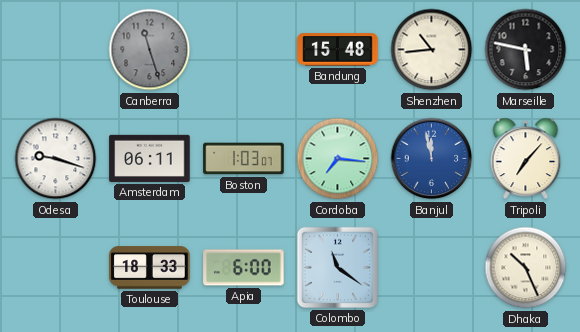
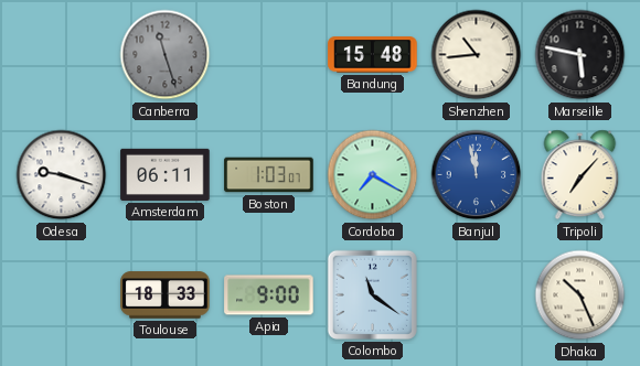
Cordoba: 7:16 -> 7:20 (373, 175)
Apia: 6:00 -> 9:00 (269, 295)
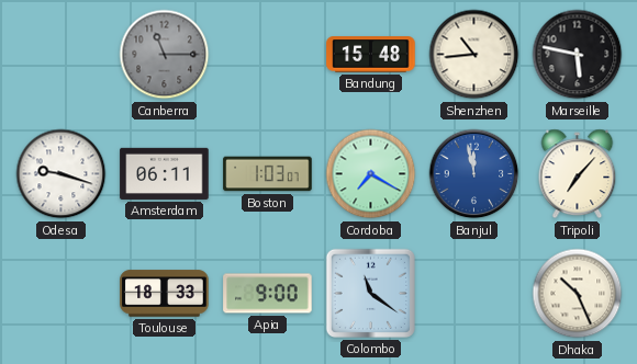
Canberra: 11:27 -> 11:15 (165, 55)
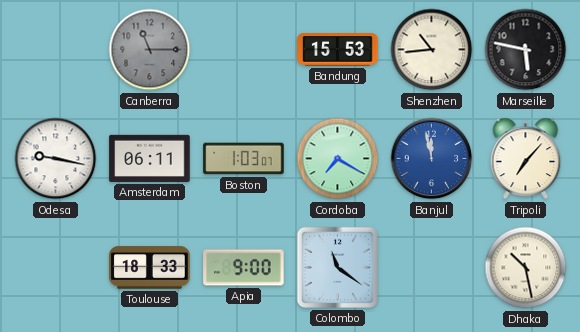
Bandung: 15:48 -> 15:53 (338, 50)
Odesa: 9:18 -> 9:17 (56, 159)
Dhaka: 10:26 -> 10:28 (526, 268)
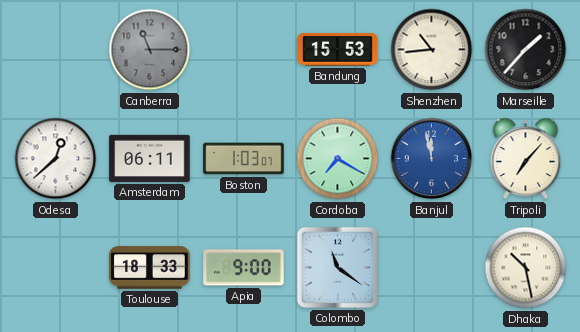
Marseille: 5:47 -> 1:37 (526, 50)
Odesa: 9:17 -> 12:38 (56, 159)
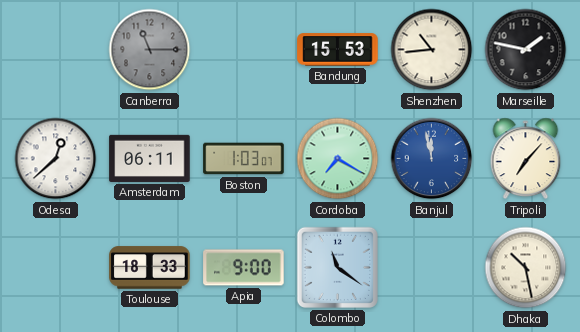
Marseille: 1:37 -> 1:47 (526, 50)
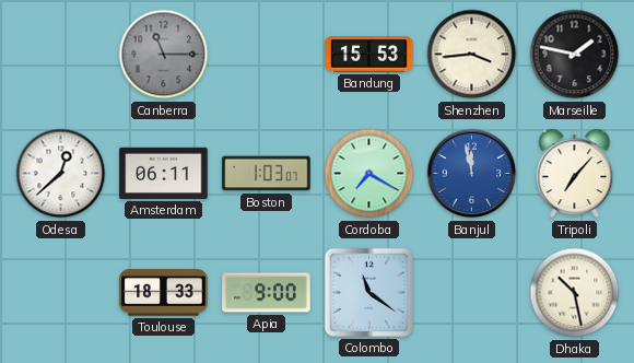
Shenzhen: 10:44 -> 3:44 (472, 55)
